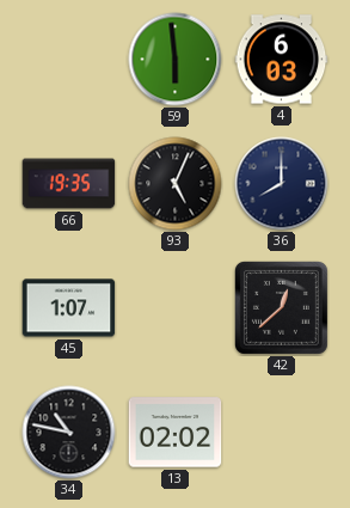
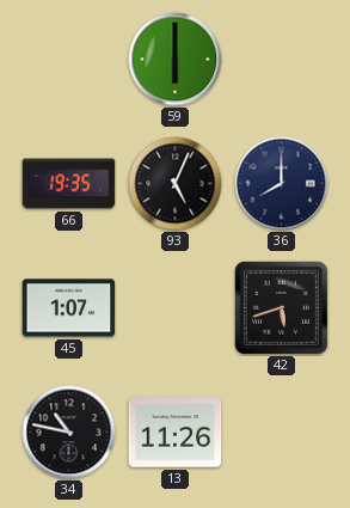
59: 5:59 -> 6:00 (176, 60)
4: 6:03 -> none (282, 60)
42: 12:38 -> 5:42 (281, 307)
13: 02:02 -> 11:26 (176, 433)
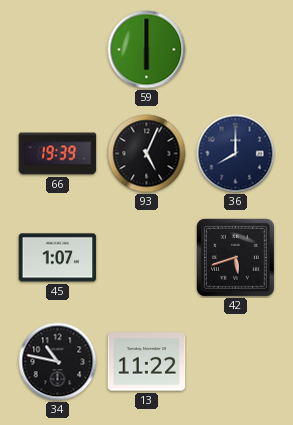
66: 19:35 -> 19:39 (58, 154)
13: 11:26 -> 11:22 (147, 362)
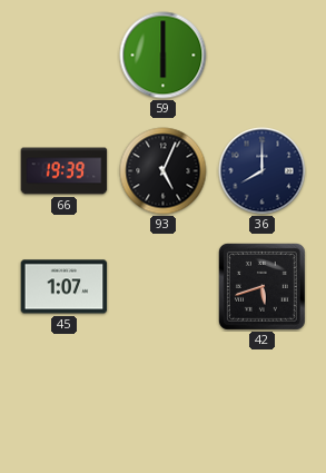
34: 10:47 -> none (58, 362)
13: 11:22 -> none (147, 362)
